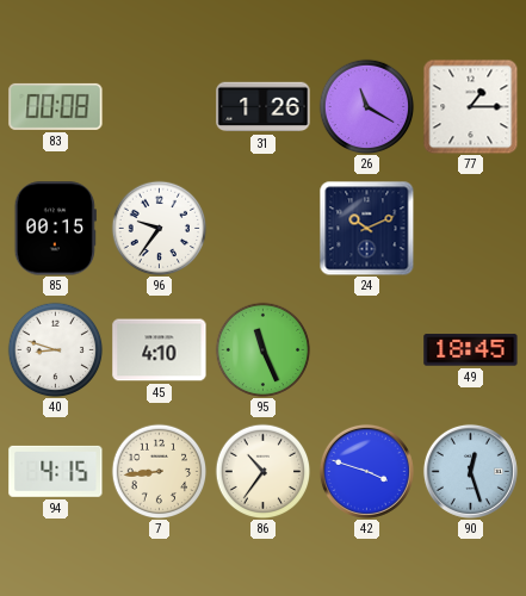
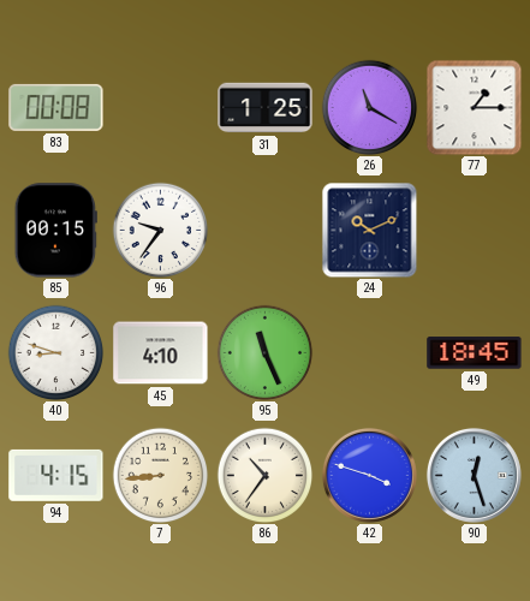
31: 1:26 -> 1:25 (266, 108)
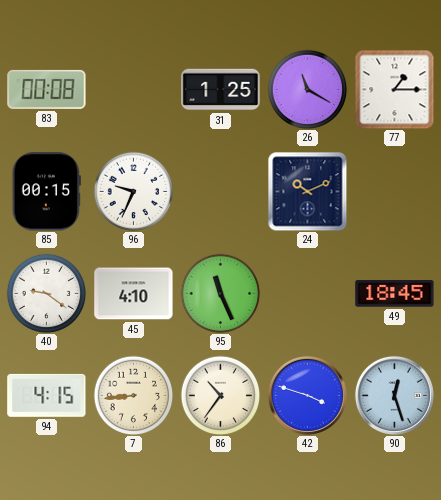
96: 9:36 -> 9:34 (133, 191)
40: 8:48 -> 9:21 (46, 293)
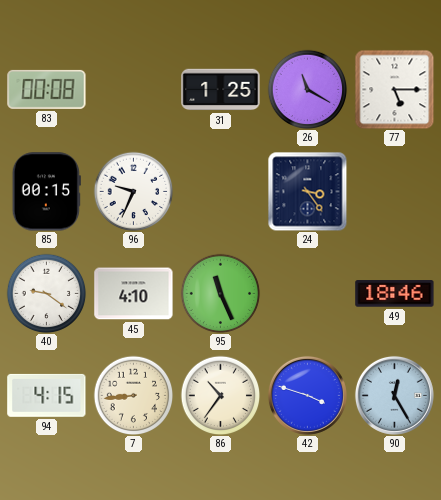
77: 1:15 -> 5:15 (394, 89)
24: 10:11 -> 3:24 (307, 191)
49: 18:45 -> 18:46 (395, 294)
90: 12:27 -> 12:25 (394, 395)
